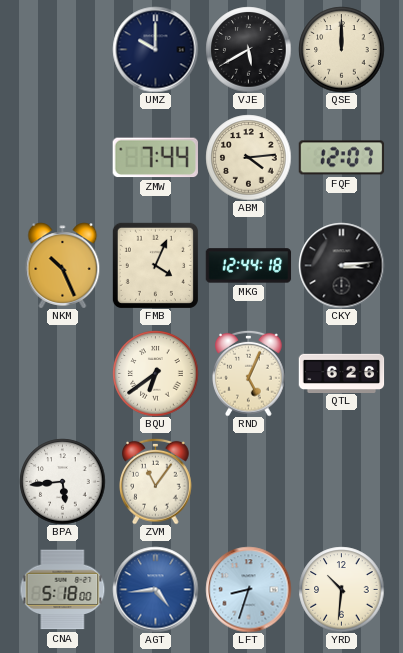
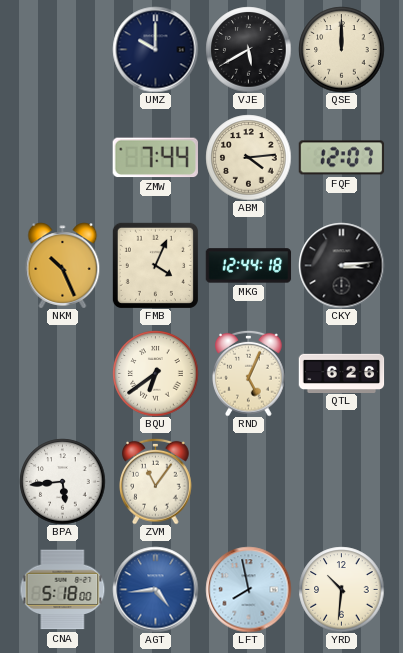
LFT: 8:33 -> 7:58 (248, 589)
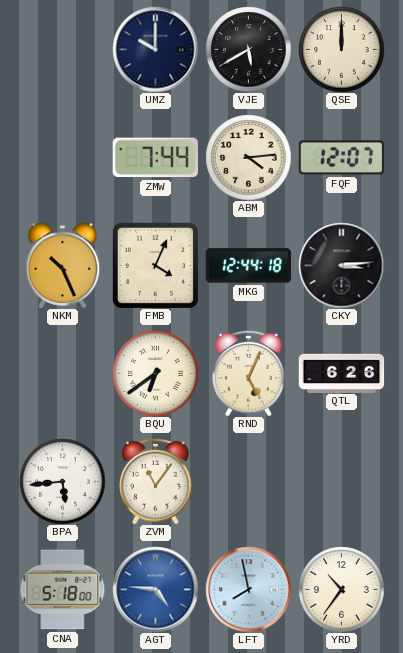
AGT: 4:44 -> 4:46 (155, 589)
YRD: 10:31 -> 10:36 (341, 589)
